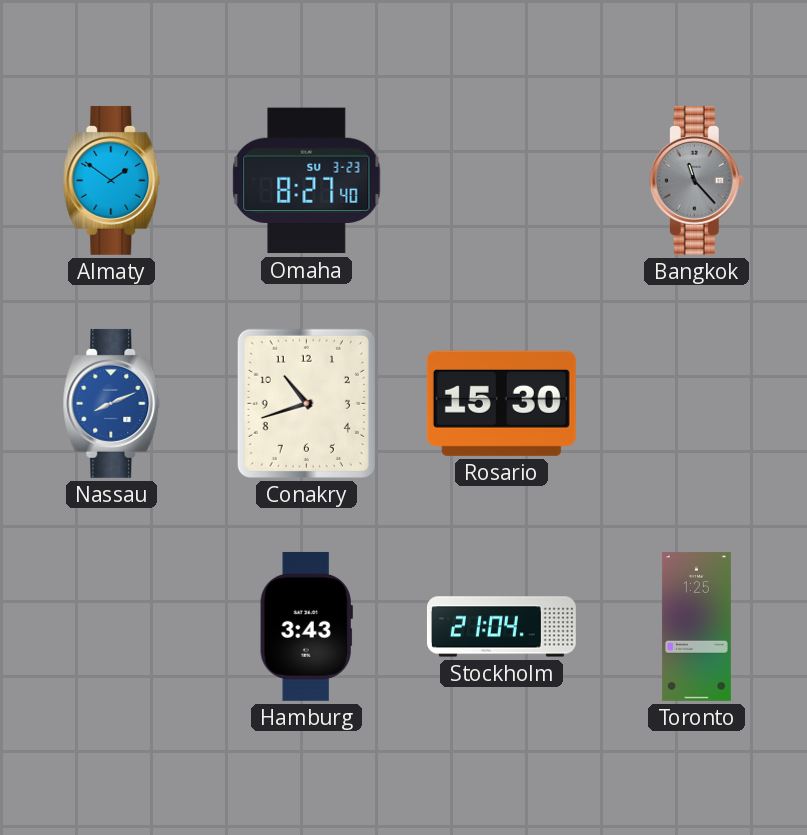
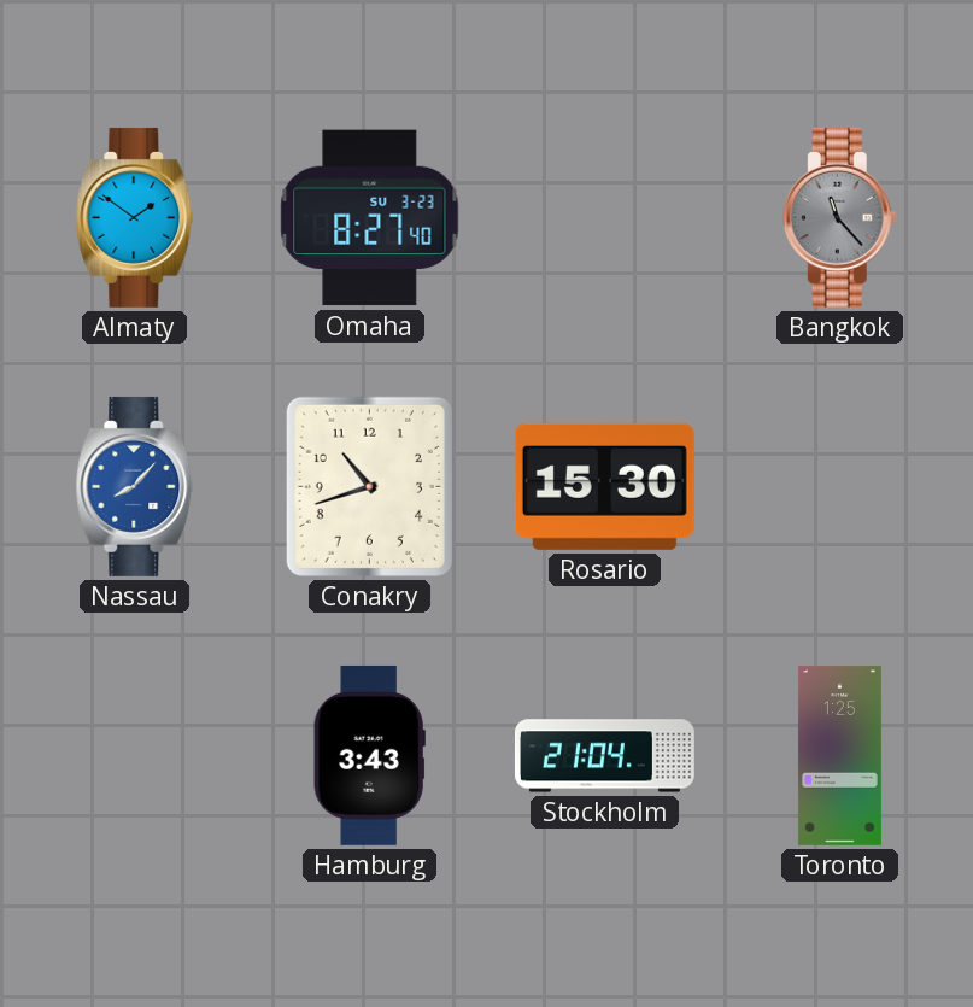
Nassau: 8:11 -> 8:07 (135, 486)
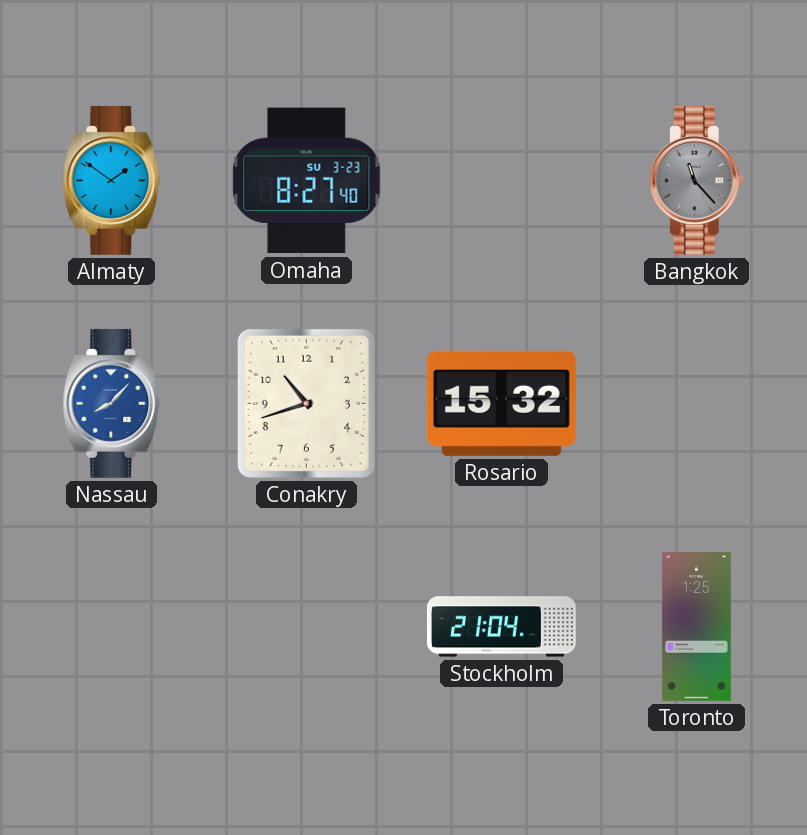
Rosario: 15:30 -> 15:32 (501, 403)
Hamburg: 3:43 -> none (369, 755)
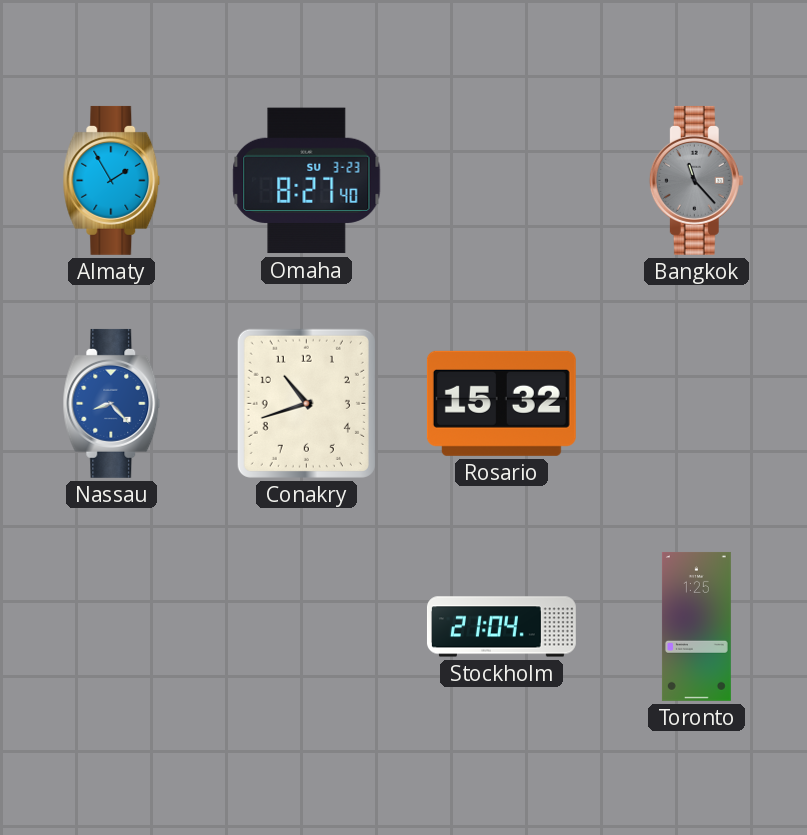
Almaty: 1:51 -> 1:55 (112, 180)
Nassau: 8:07 -> 8:23 (112, 403)
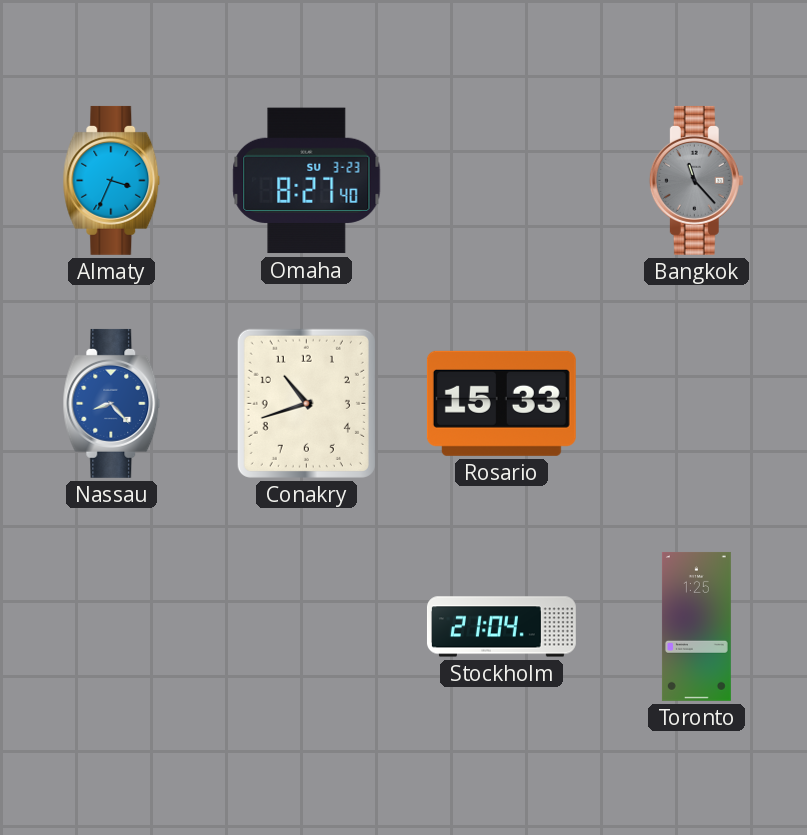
Almaty: 1:55 -> 3:34 (112, 180)
Rosario: 15:32 -> 15:33 (501, 403)
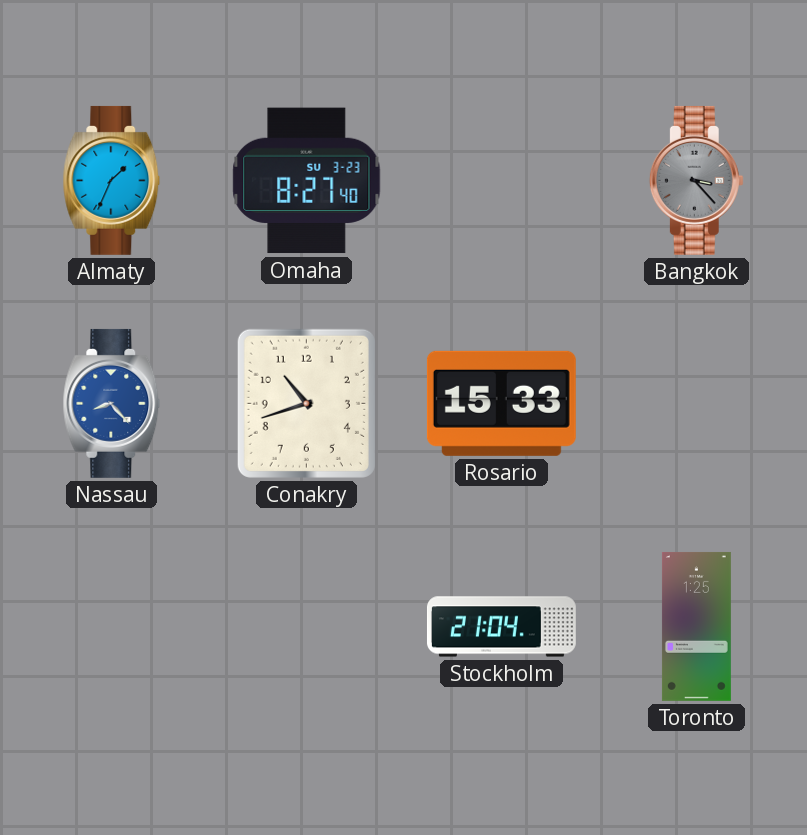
Almaty: 3:34 -> 1:34 (112, 180)
Bangkok: 11:23 -> 3:23 (696, 180)
